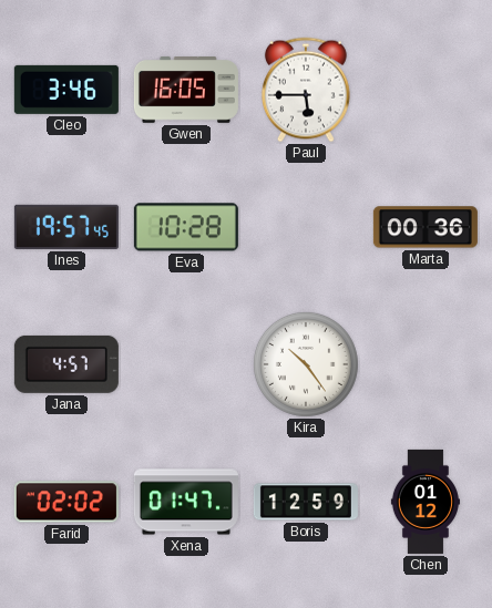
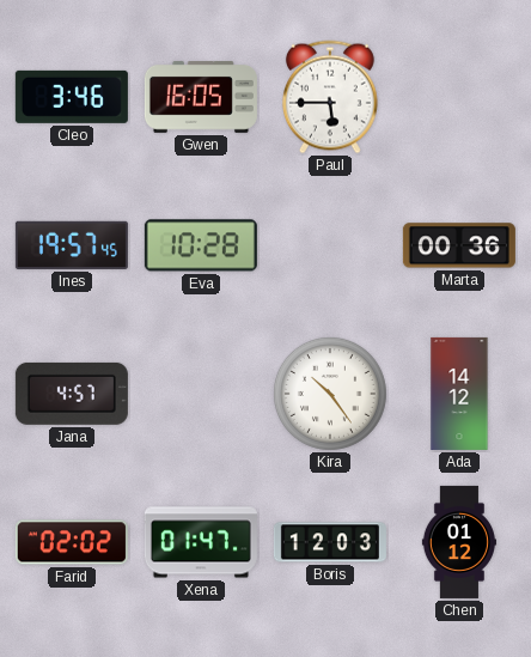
Ada: none -> 14:12 (459, 394)
Boris: 12:59 -> 12:03 (330, 542)
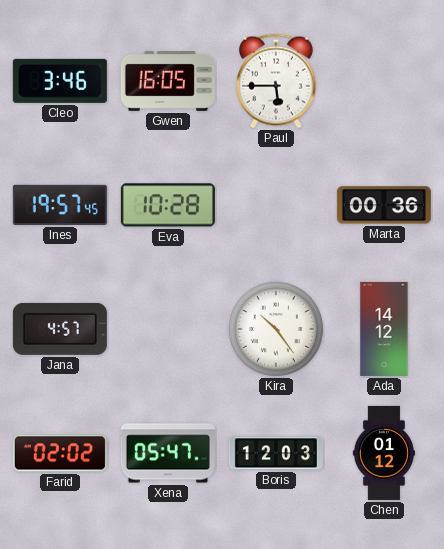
Xena: 01:47 -> 05:47 (168, 453)
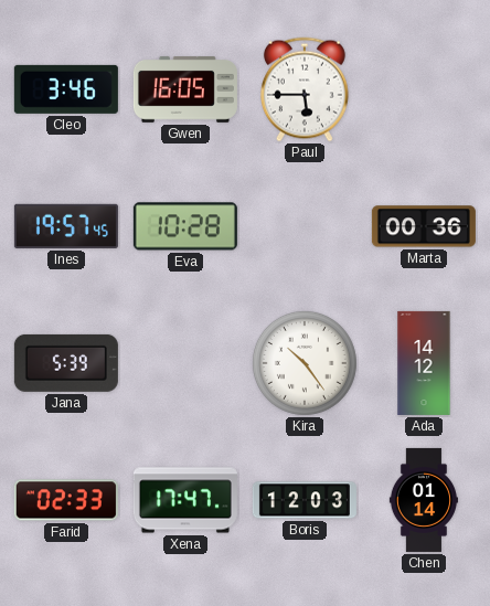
Jana: 4:57 -> 5:39 (66, 363)
Farid: 02:02 -> 02:33 (66, 500)
Xena: 05:47 -> 17:47 (185, 500)
Chen: 01:12 -> 01:14 (424, 500)
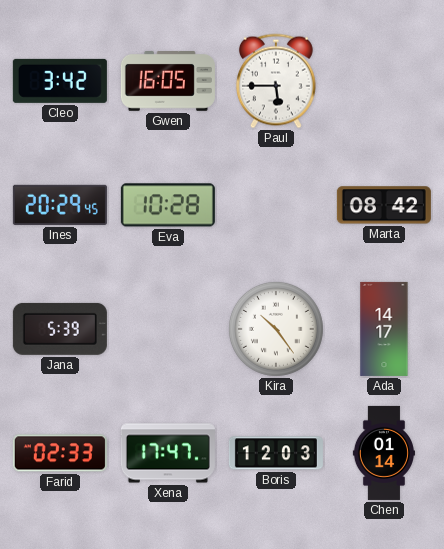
Cleo: 3:46 -> 3:42 (60, 81)
Ines: 19:57 -> 20:29 (60, 205)
Marta: 00:36 -> 08:42 (384, 205)
Ada: 14:12 -> 14:17 (384, 329)
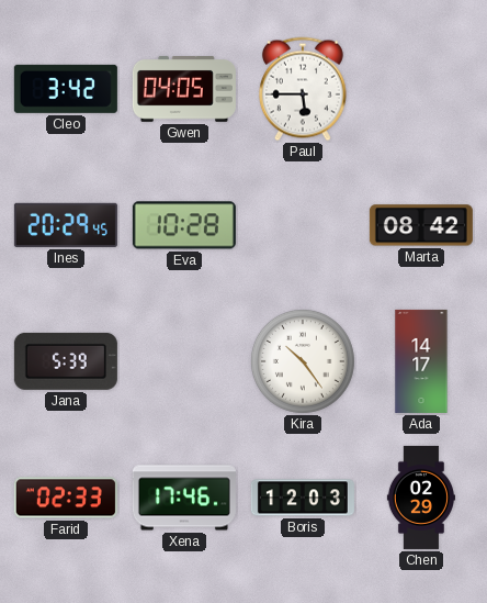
Gwen: 16:05 -> 04:05 (184, 90)
Xena: 17:47 -> 17:46 (184, 498)
Chen: 01:14 -> 02:29 (421, 498)
